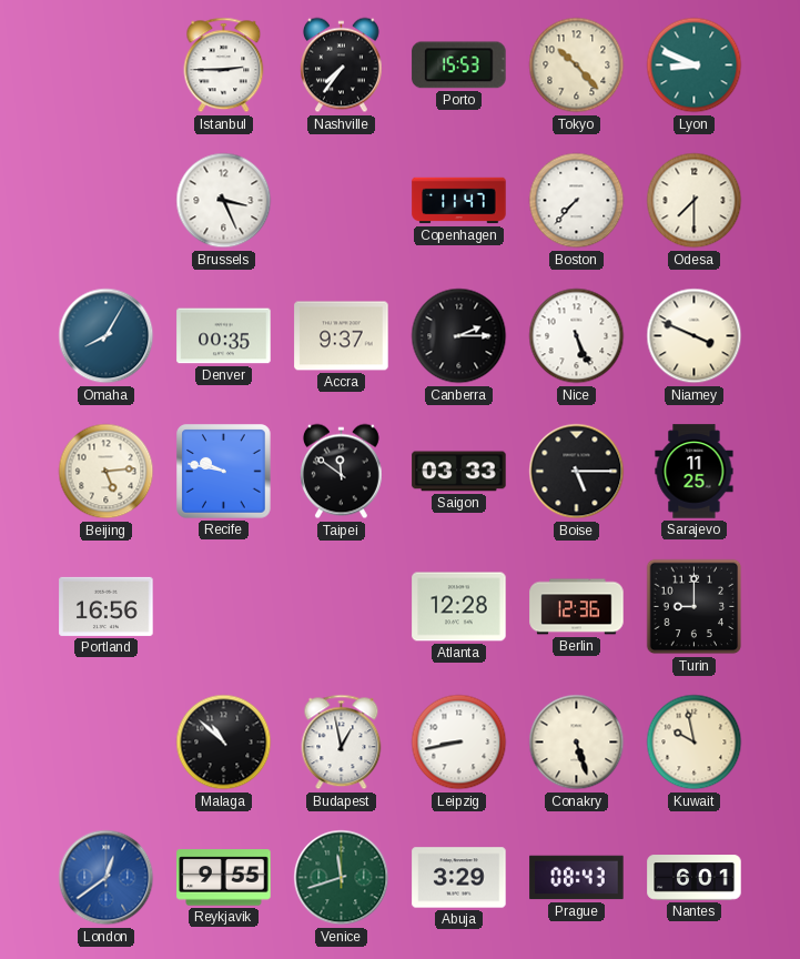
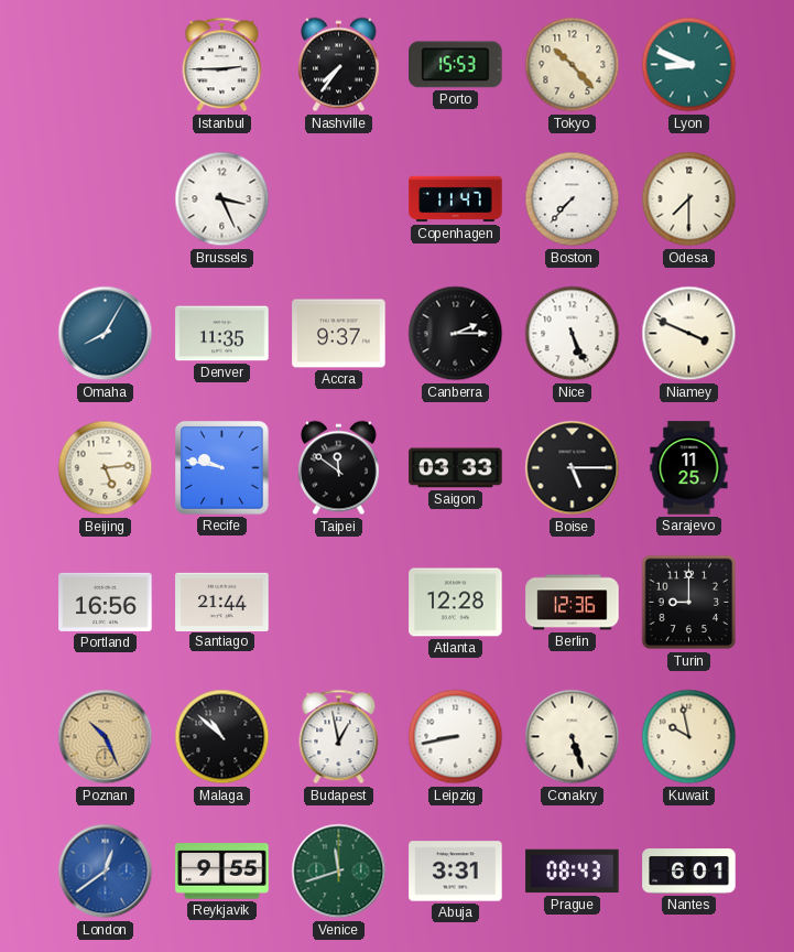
Denver: 00:35 -> 11:35 (222, 334)
Santiago: none -> 21:44 (222, 602)
Poznan: none -> 10:26 (106, 737)
Abuja: 3:29 -> 3:31 (456, 872)
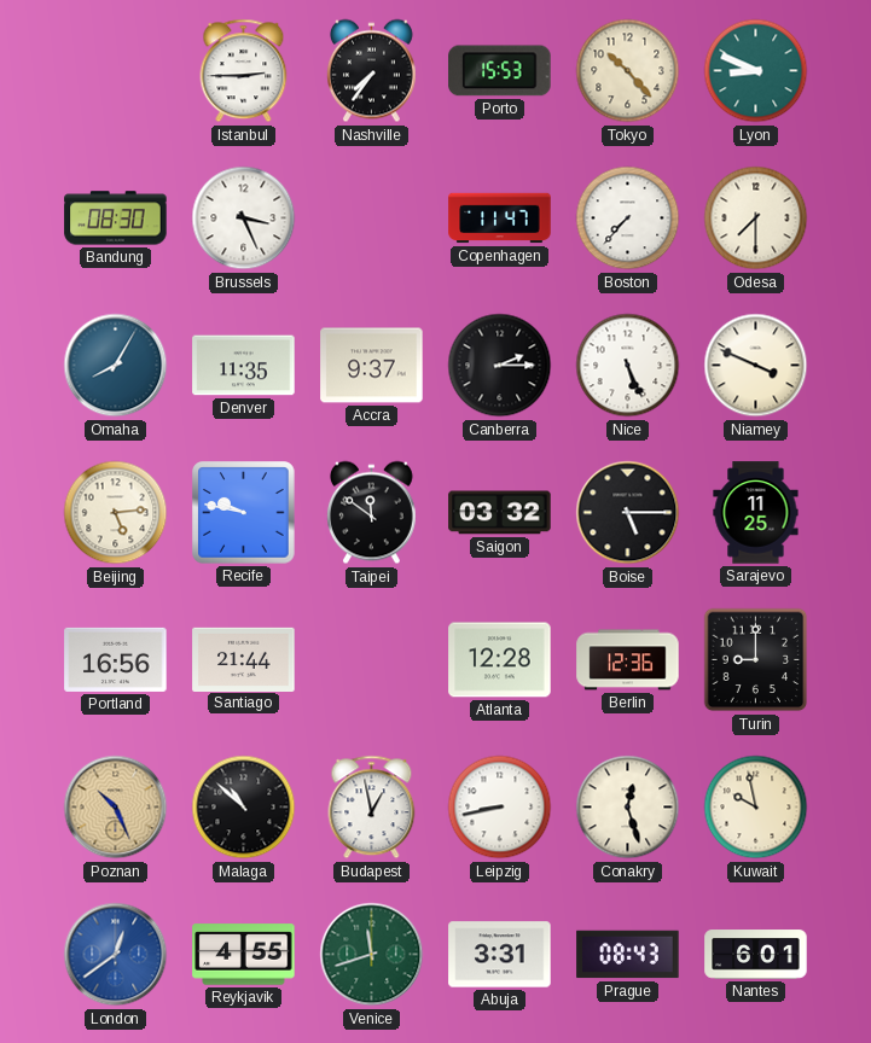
Bandung: none -> 08:30 (116, 218)
Saigon: 03:33 -> 03:32 (500, 513)
Conakry: 5:27 -> 12:27 (628, 808)
Reykjavik: 9:55 -> 4:55 (244, 955)
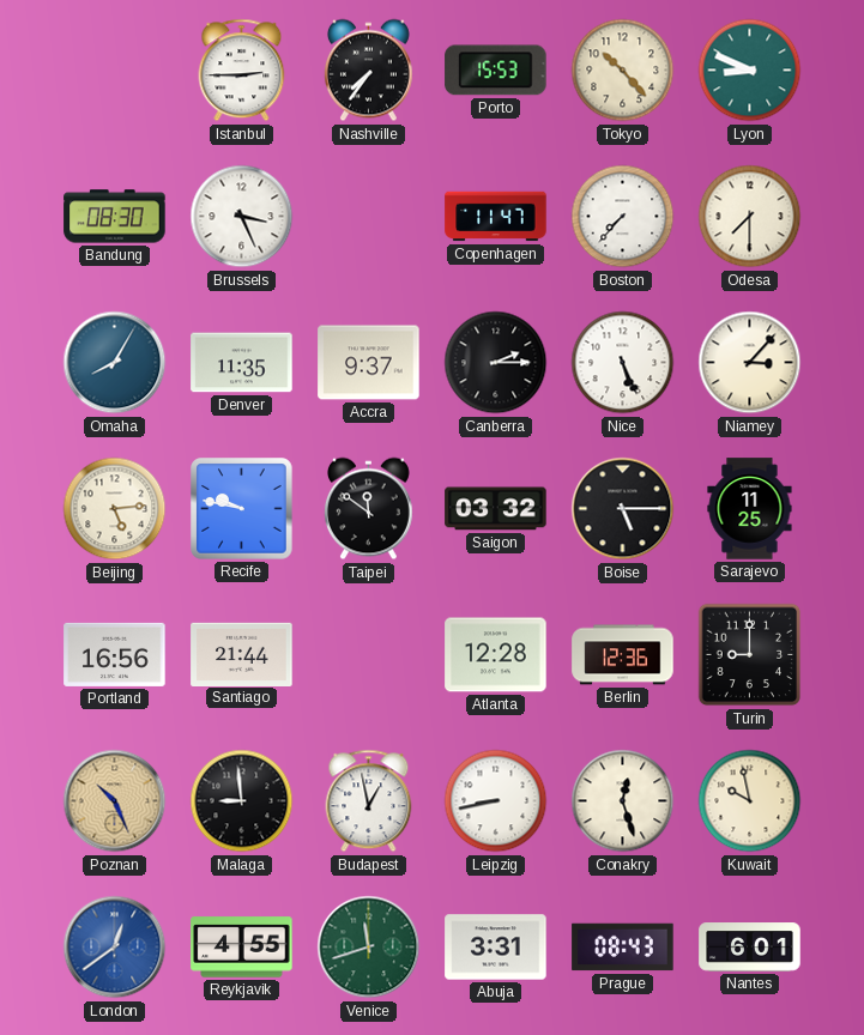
Niamey: 3:49 -> 3:07 (750, 363)
Malaga: 10:52 -> 8:59 (242, 801)
